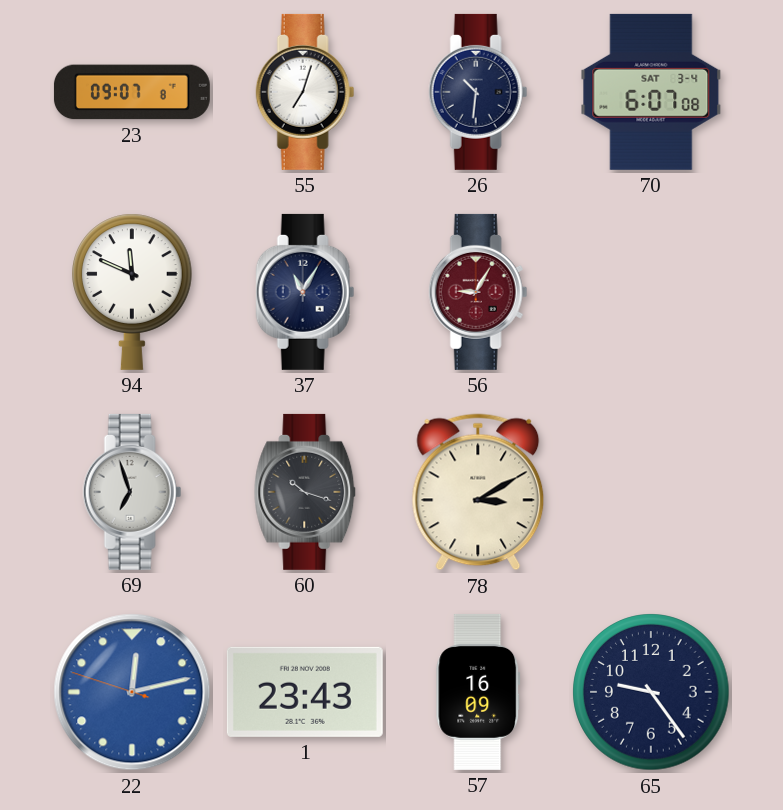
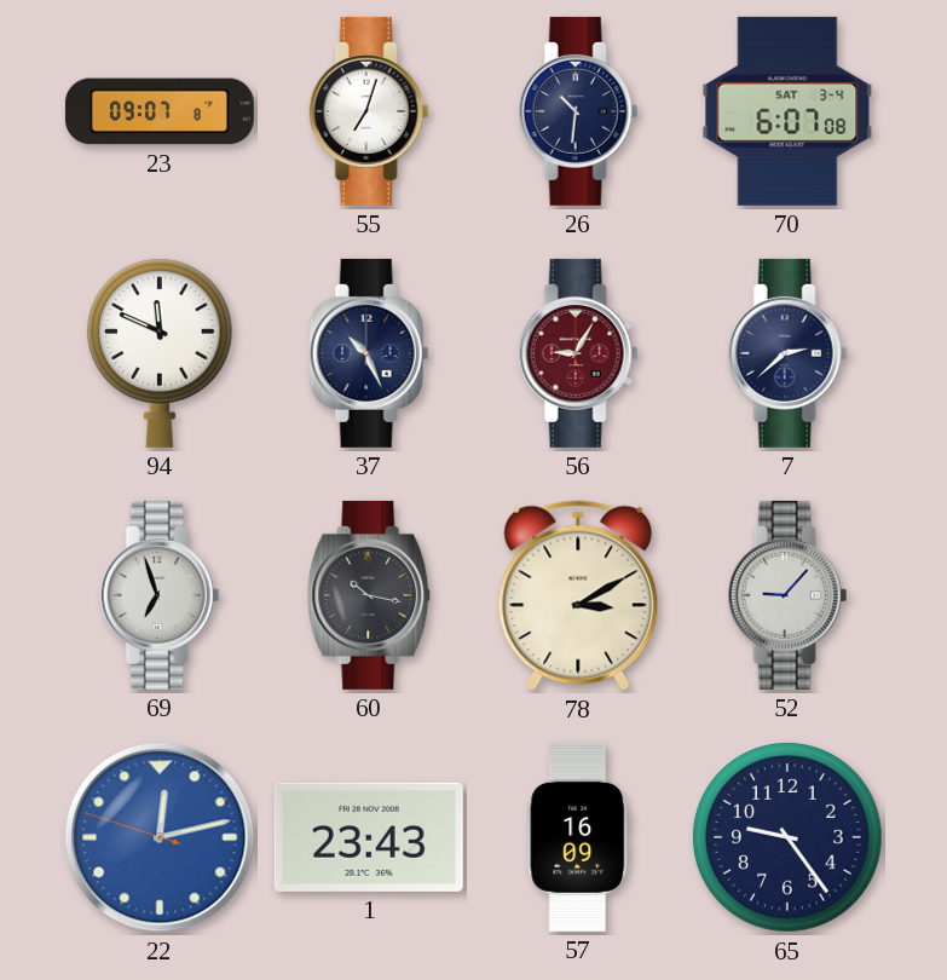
37: 11:05 -> 10:26 (369, 353)
7: none -> 2:38 (787, 353)
60: 10:18 -> 10:17 (370, 595)
52: none -> 9:07 (787, 595)
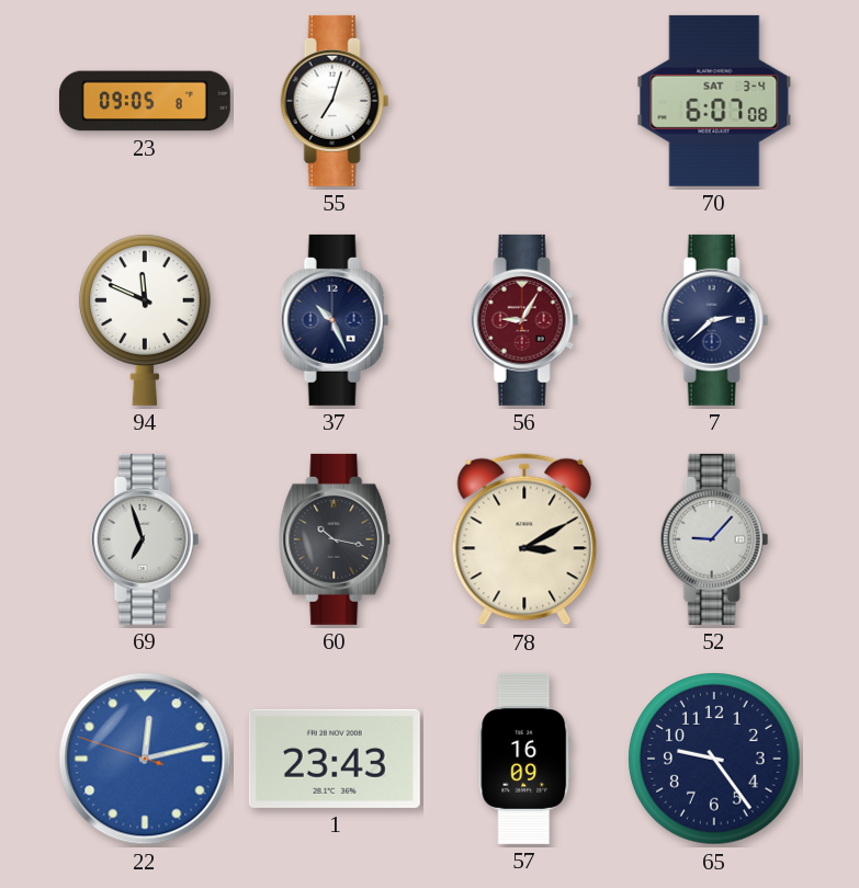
23: 09:07 -> 09:05 (145, 101)
26: 10:31 -> none (578, 111)
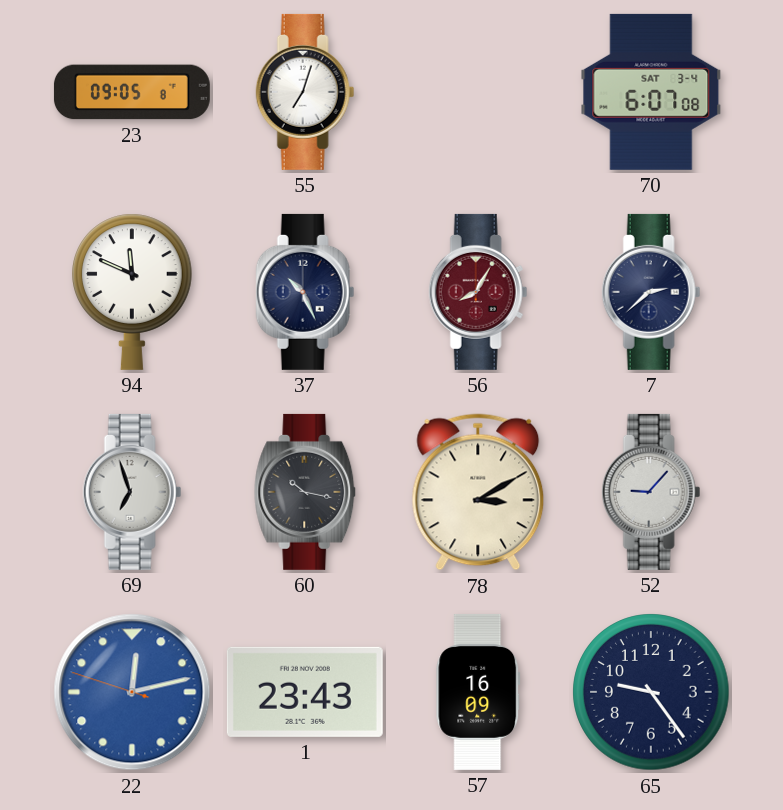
56: 9:05 -> 8:05 (478, 292)
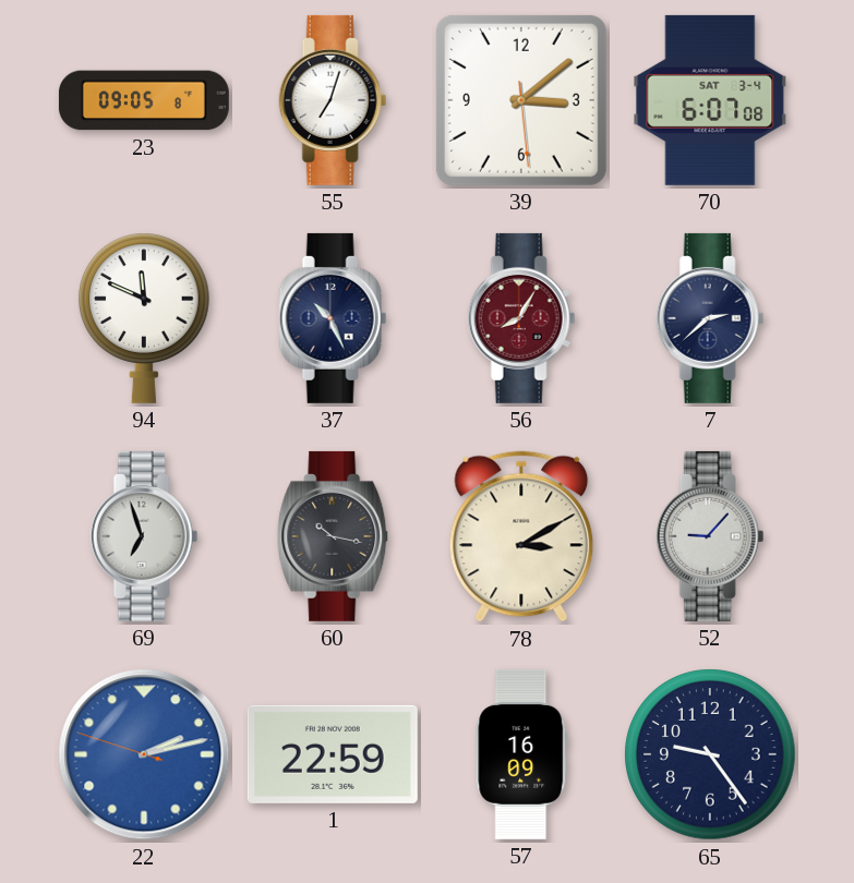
39: none -> 3:08 (521, 100)
22: 12:12 -> 2:12 (144, 754)
1: 23:43 -> 22:59 (333, 754)
